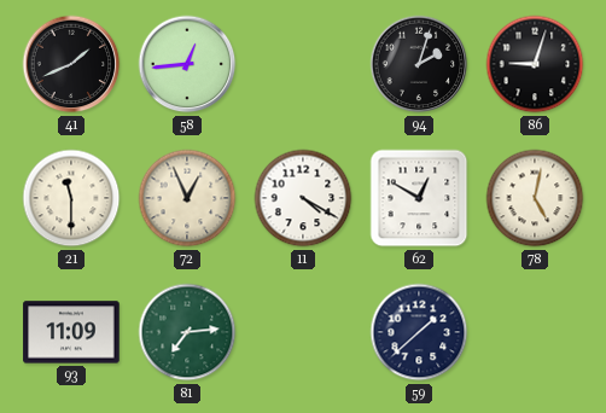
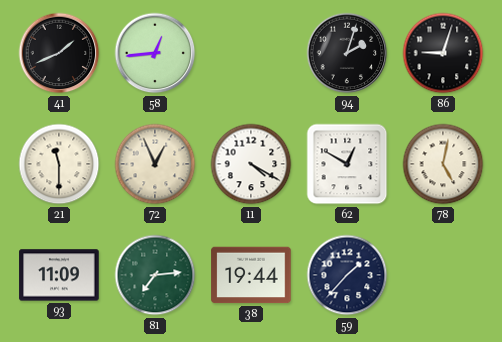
38: none -> 19:44 (251, 275)
59: 1:38 -> 1:37 (347, 275)
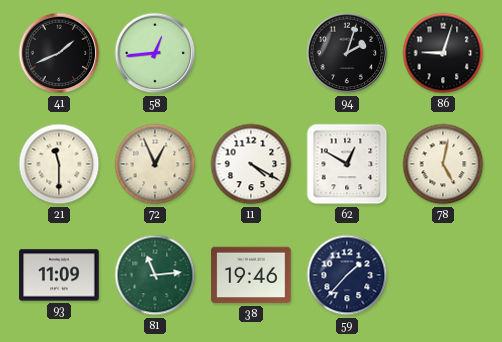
81: 7:14 -> 11:14 (155, 275)
38: 19:44 -> 19:46 (251, 275)
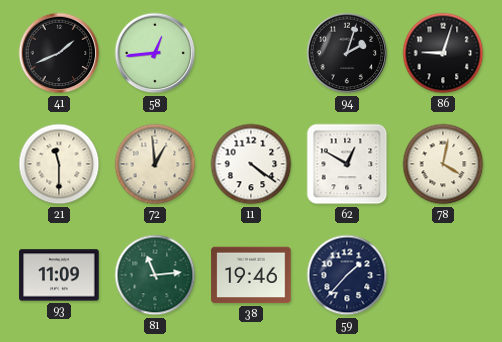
72: 12:56 -> 12:59 (155, 164)
11: 4:20 -> 4:21 (251, 164)
78: 5:02 -> 4:02 (443, 164)
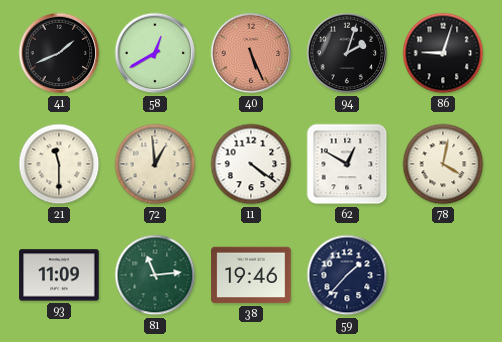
58: 12:44 -> 12:40 (155, 53)
40: none -> 5:26 (251, 53)
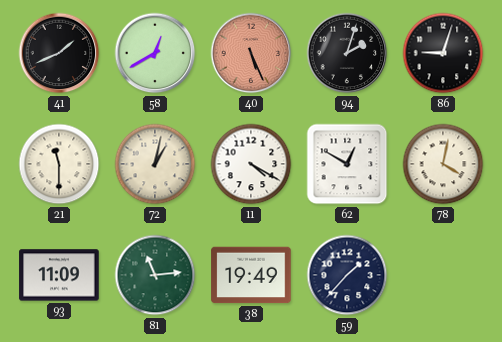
72: 12:59 -> 1:02 (155, 164)
11: 4:21 -> 4:20 (251, 164)
38: 19:46 -> 19:49 (251, 275)
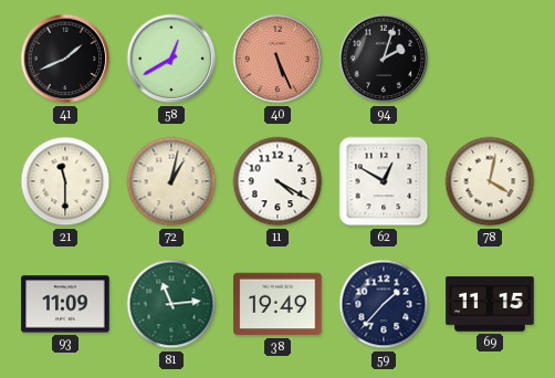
86: 9:03 -> none (443, 53)
69: none -> 11:15 (490, 304)
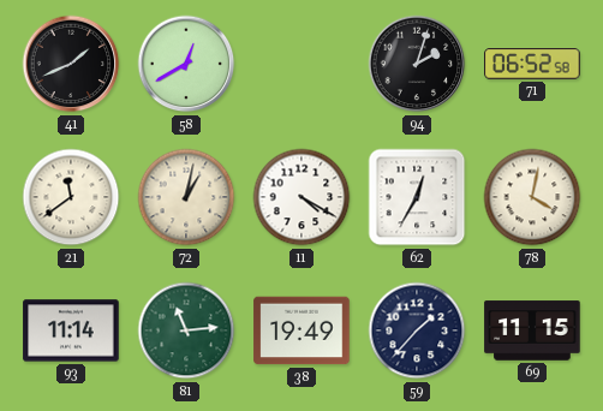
40: 5:26 -> none (277, 59)
71: none -> 06:52 (532, 64)
21: 11:30 -> 11:39 (71, 197)
62: 12:50 -> 12:35 (417, 197)
93: 11:09 -> 11:14 (71, 330)
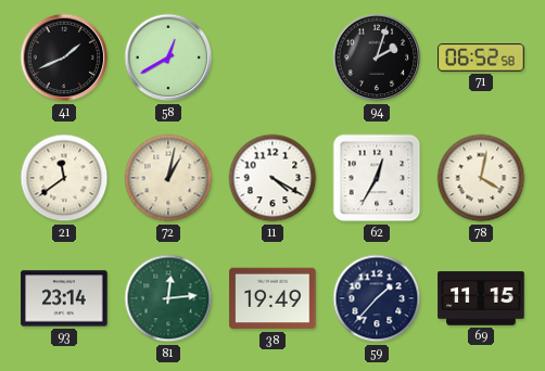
93: 11:14 -> 23:14 (64, 298)
81: 11:14 -> 12:14 (168, 298)
